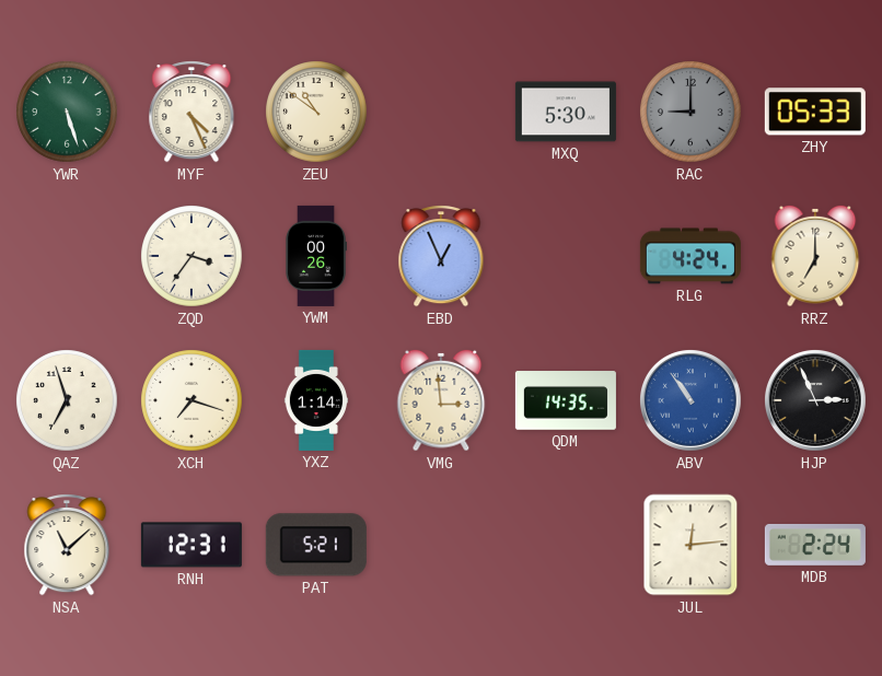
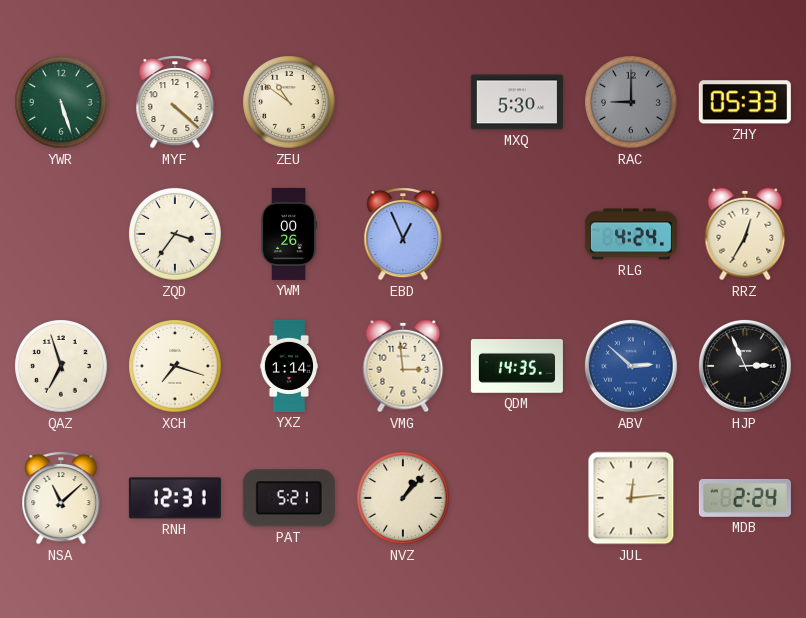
MYF: 4:26 -> 4:22 (175, 102)
RRZ: 7:00 -> 12:35 (745, 234)
ABV: 10:54 -> 2:52 (632, 367)
NVZ: none -> 1:07 (403, 498)
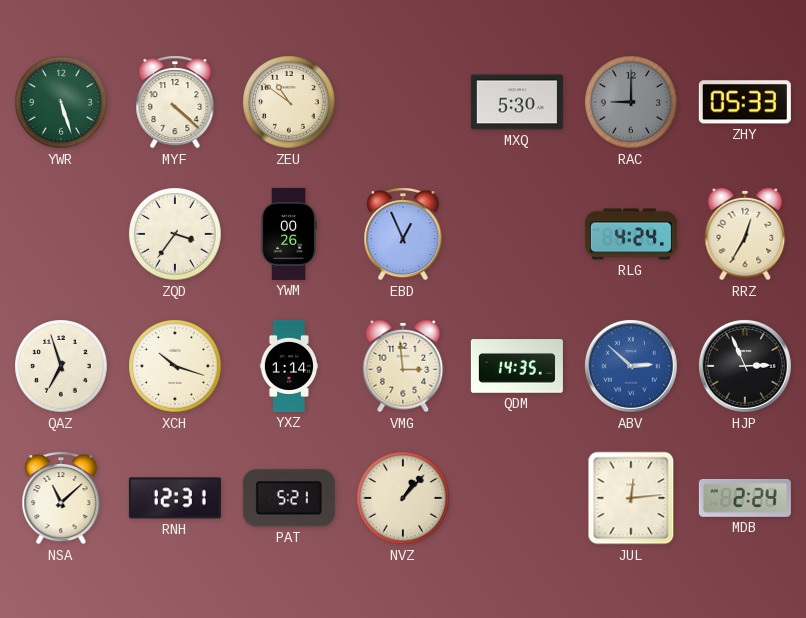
XCH: 7:18 -> 10:18 (175, 366)
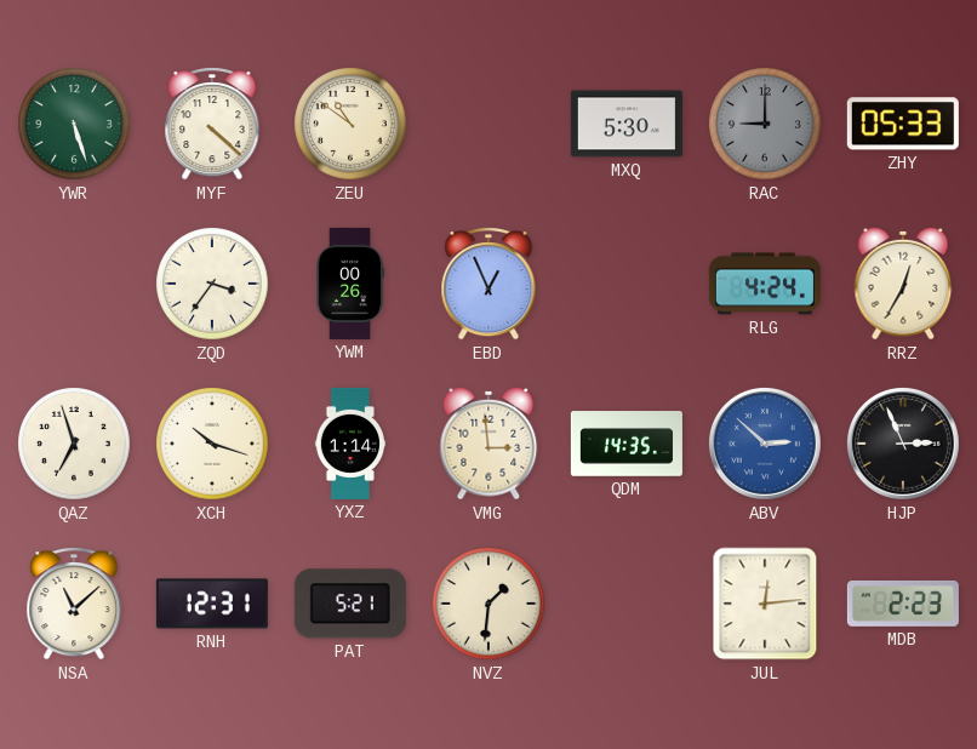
NVZ: 1:07 -> 1:31 (488, 604)
MDB: 2:24 -> 2:23 (903, 604)
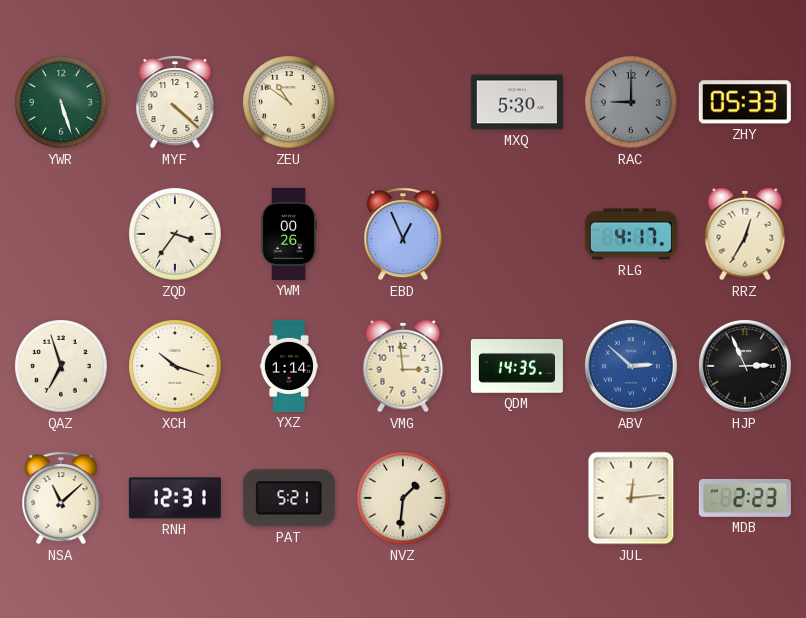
RLG: 4:24 -> 4:17 (631, 234)
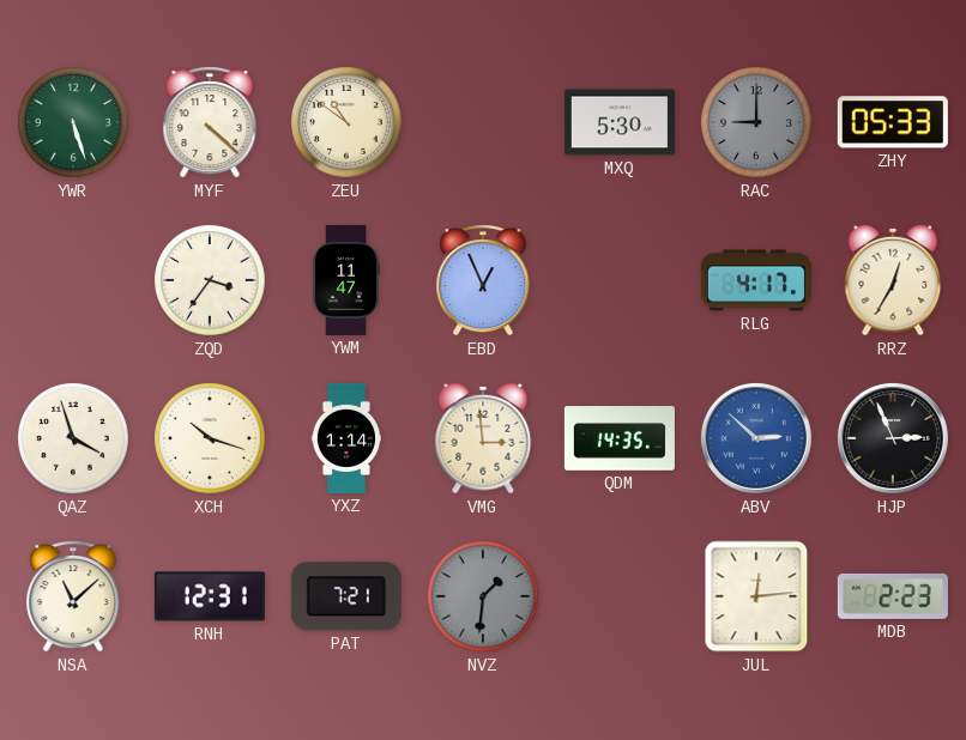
YWM: 00:26 -> 11:47 (346, 280)
QAZ: 6:57 -> 3:57 (73, 438)
PAT: 5:21 -> 7:21 (346, 596)
NVZ dial: cream -> grey (483, 596)
